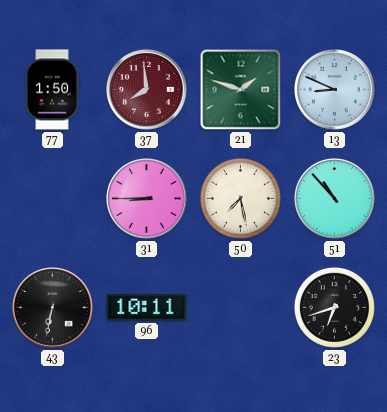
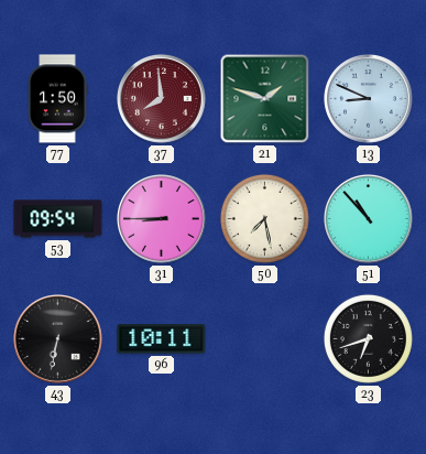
53: none -> 09:54 (58, 219)
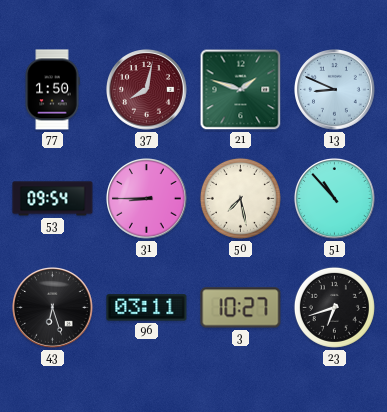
37: 7:59 -> 8:02 (147, 90)
43: 6:32 -> 6:27 (53, 308)
96: 10:11 -> 03:11 (147, 308)
3: none -> 10:27 (241, 308)
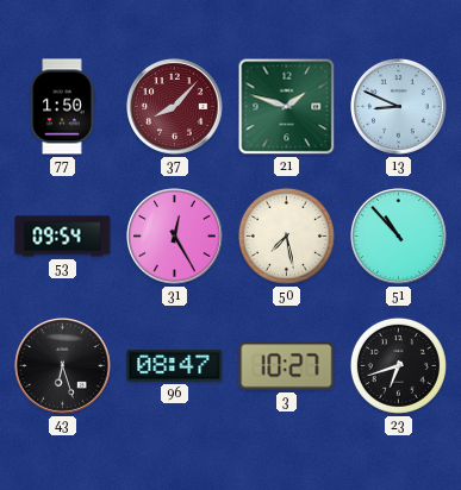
37: 8:02 -> 8:07 (175, 107)
31: 8:45 -> 12:25 (175, 237)
96: 03:11 -> 08:47 (175, 366)
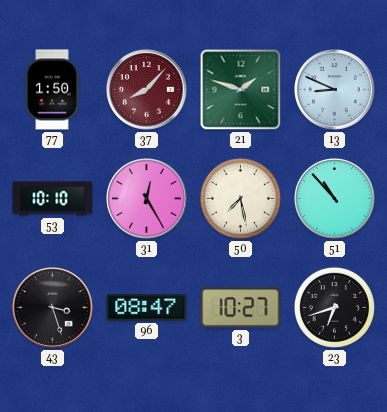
53: 09:54 -> 10:10 (53, 199)
43: 6:27 -> 3:27 (53, 308)
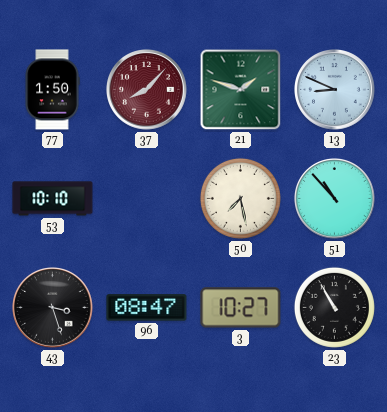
31: 12:25 -> none (147, 199)
23: 6:42 -> 10:55 (334, 307)
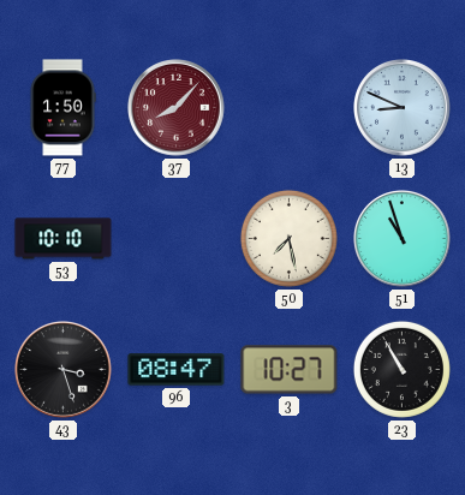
21: 1:48 -> none (241, 90)
51: 10:53 -> 10:57 (403, 239)
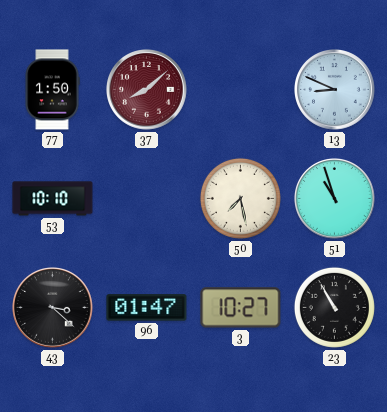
37: 8:07 -> 8:08 (147, 90)
43: 3:27 -> 3:22 (53, 308)
96: 08:47 -> 01:47 (147, 308)
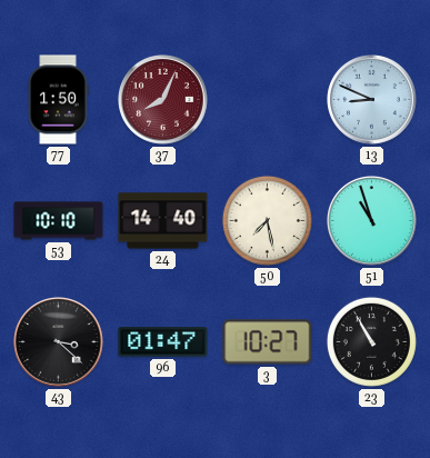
37: 8:08 -> 8:04 (163, 100)
24: none -> 14:40 (163, 221)
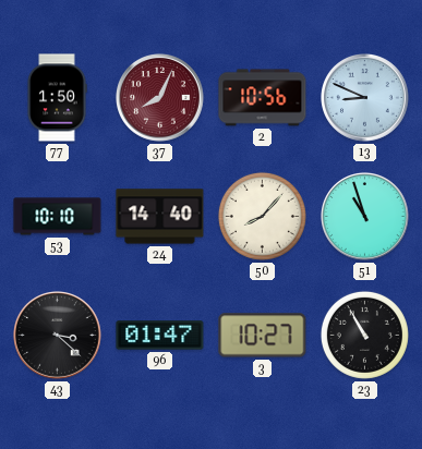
2: none -> 10:56 (263, 98)
50: 7:28 -> 8:07 (262, 216)
